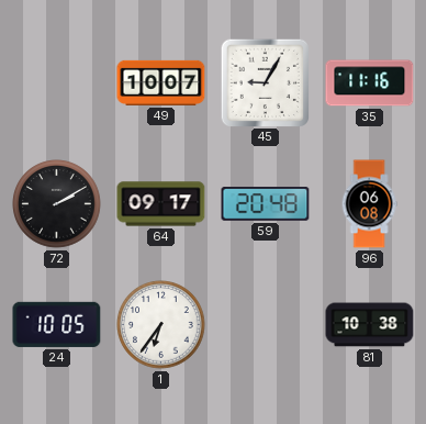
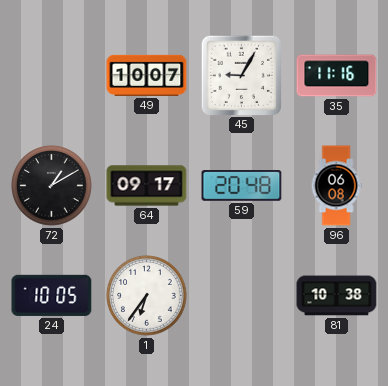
72: 2:10 -> 1:10 (52, 186)
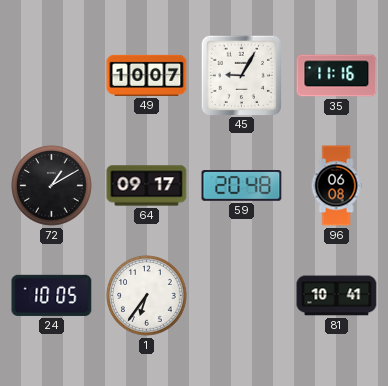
81: 10:38 -> 10:41 (337, 296)
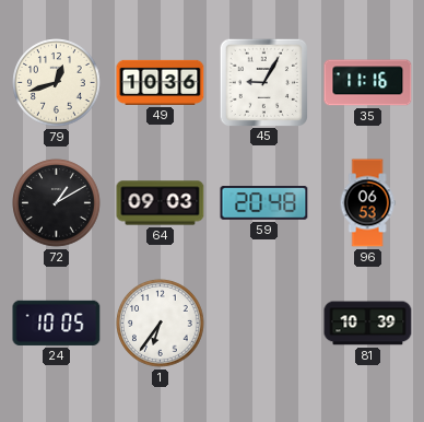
79: none -> 12:42 (57, 83)
49: 10:07 -> 10:36 (161, 82)
64: 09:17 -> 09:03 (161, 203)
96: 06:08 -> 06:53 (367, 203)
81: 10:41 -> 10:39 (368, 324)
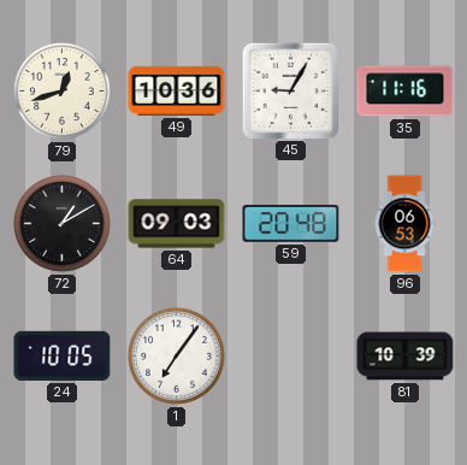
1: 6:36 -> 7:06 (177, 357)
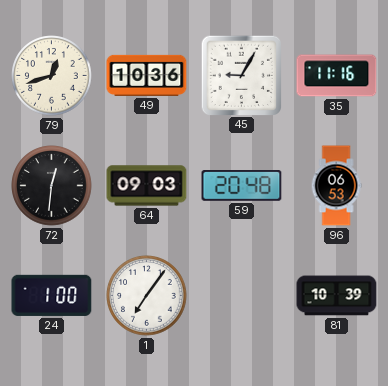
72: 1:10 -> 12:31 (52, 186)
24: 10:05 -> 1:00 (52, 295)
